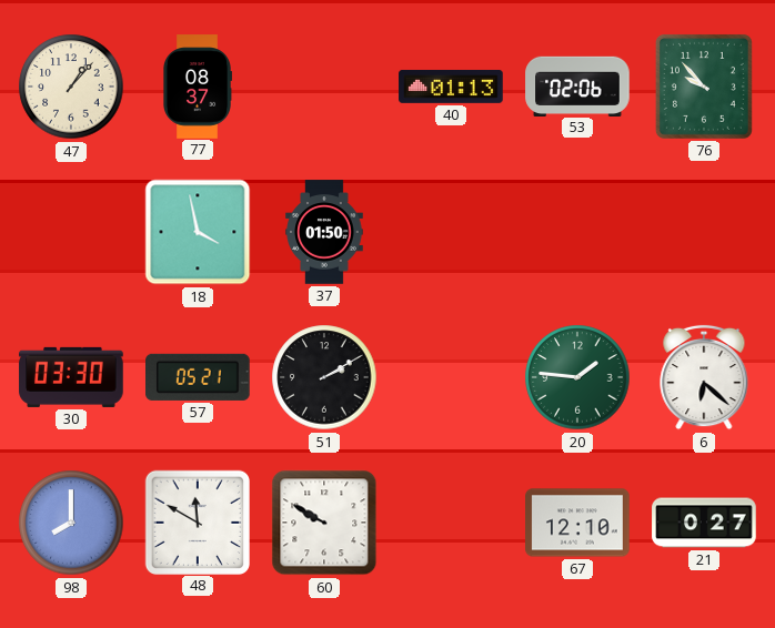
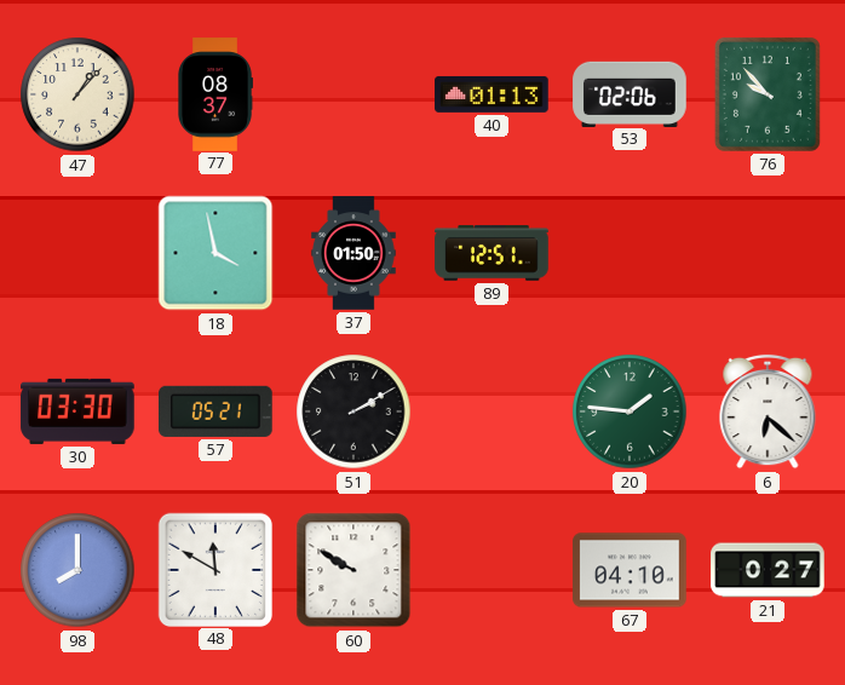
89: none -> 12:51 (492, 253)
67: 12:10 -> 04:10 (630, 570)
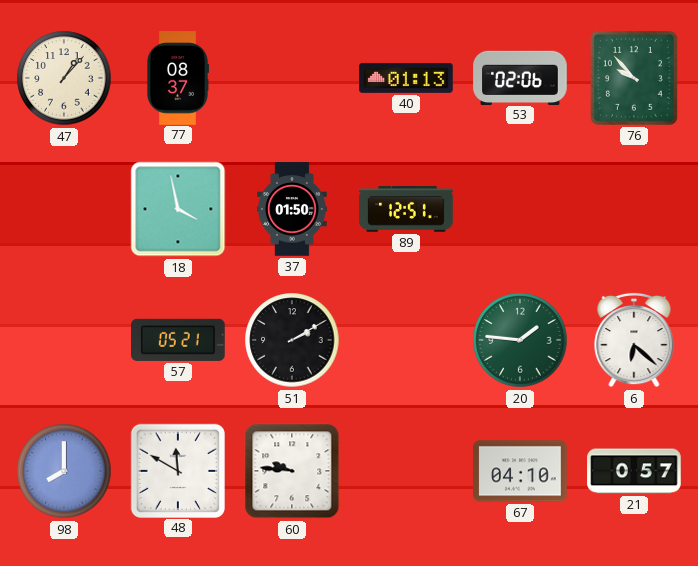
30: 03:30 -> none (77, 411)
60: 9:50 -> 9:46 (292, 471)
21: 0:27 -> 0:57 (634, 471)
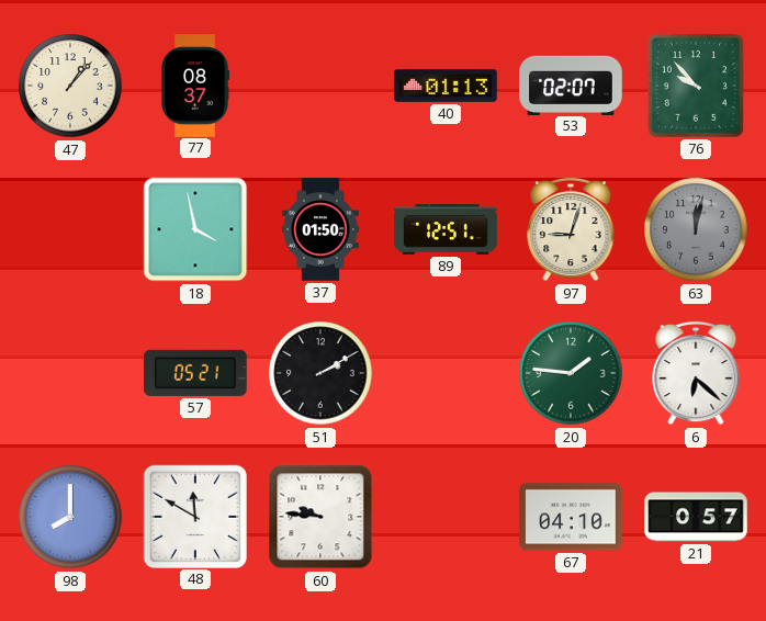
53: 02:06 -> 02:07 (571, 84)
97: none -> 9:03 (571, 229)
63: none -> 12:02 (696, 229)
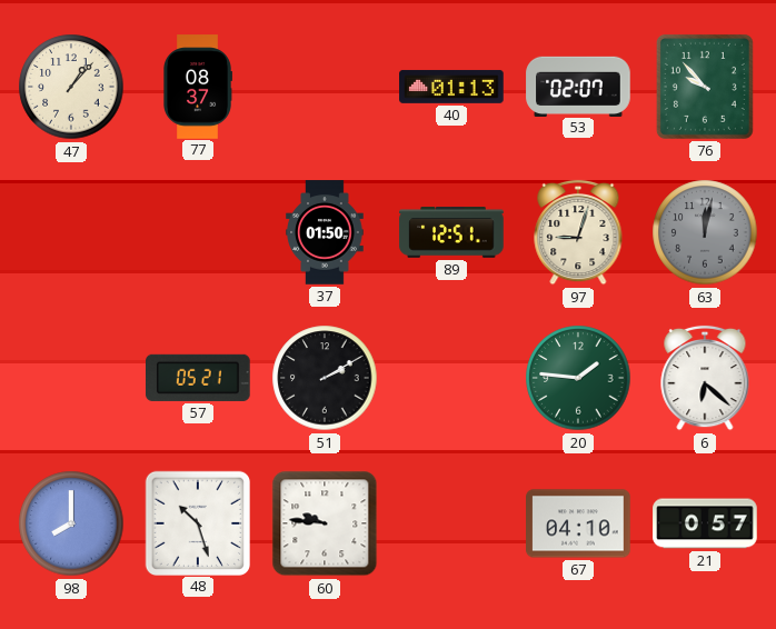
18: 3:58 -> none (195, 229)
48: 11:50 -> 10:27 (197, 522)
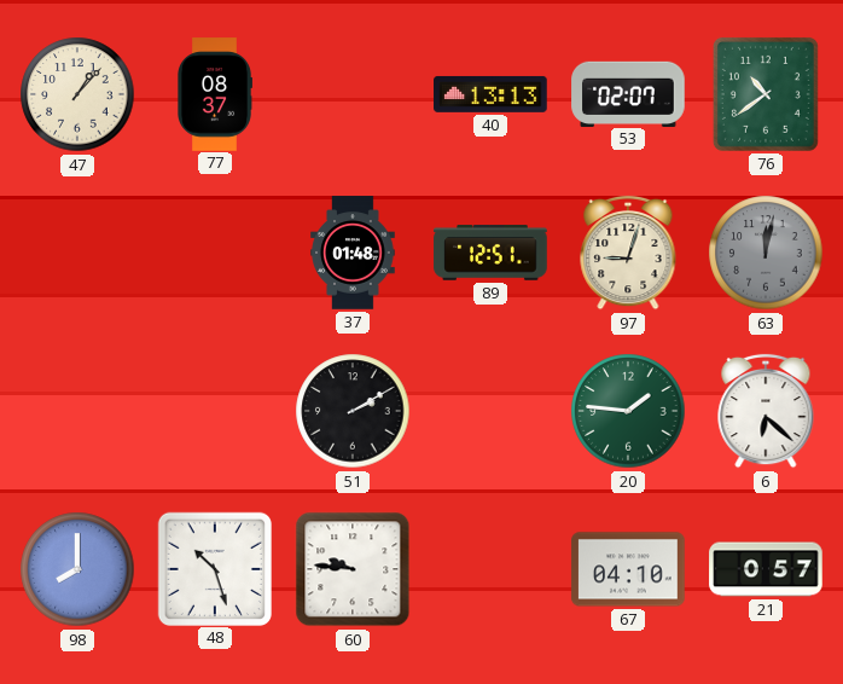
40: 01:13 -> 13:13 (490, 94)
76: 9:53 -> 10:39 (766, 94)
37: 01:50 -> 01:48 (353, 253)
57: 05:21 -> none (198, 378)
